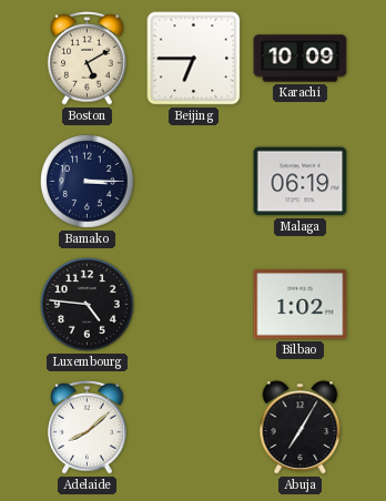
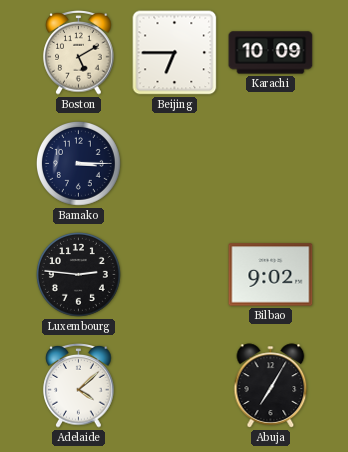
Malaga: 06:19 -> none (301, 182)
Luxembourg: 4:46 -> 2:46 (79, 275)
Bilbao: 1:02 -> 9:02 (271, 275)
Adelaide: 8:08 -> 4:08 (79, 386)
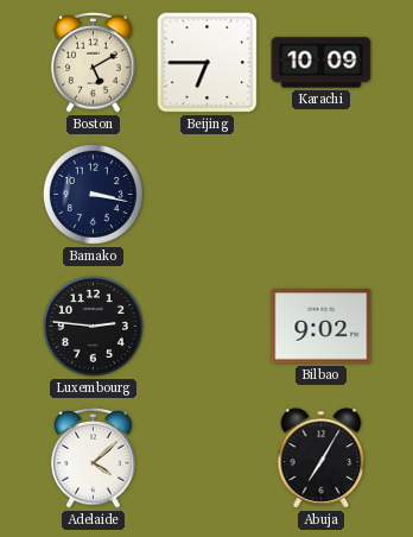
Bamako: 3:15 -> 3:17 (94, 195)
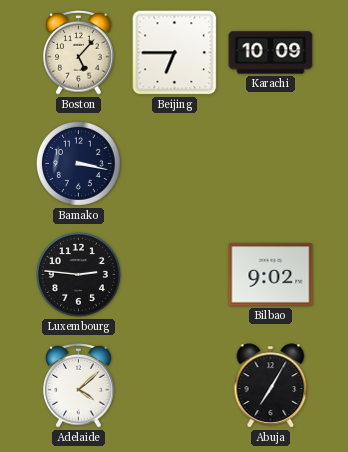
Boston: 5:10 -> 5:07 (79, 53)
